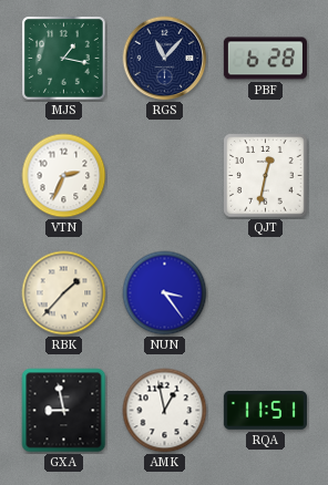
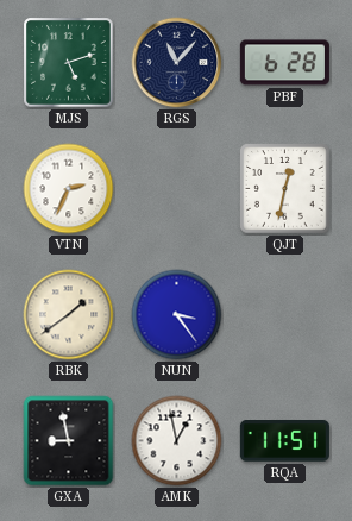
MJS: 1:17 -> 5:12 (69, 63)
RBK: 1:37 -> 1:39 (69, 315)
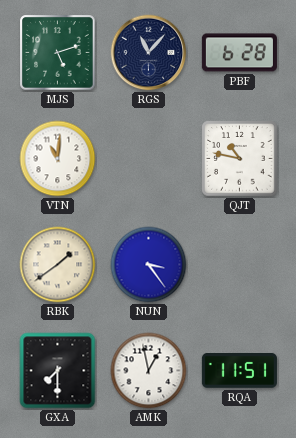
VTN: 2:34 -> 11:01 (58, 159)
QJT: 12:32 -> 10:47 (240, 159)
GXA: 8:58 -> 7:30 (58, 371)
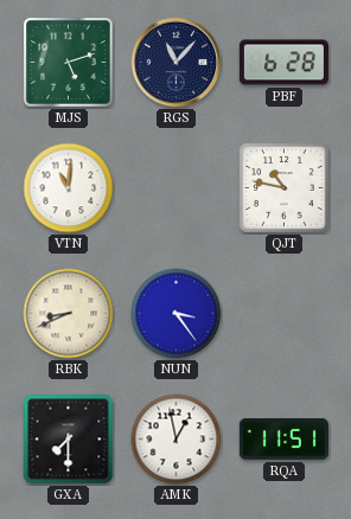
RBK: 1:39 -> 8:41 (69, 314)
